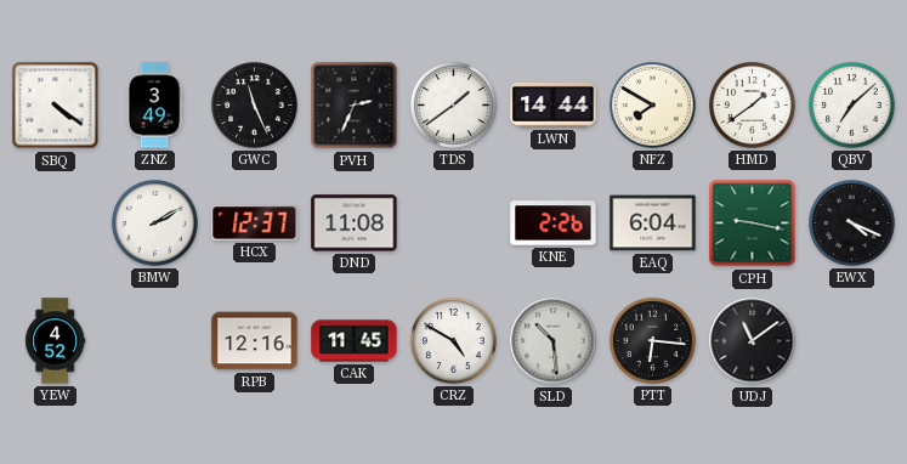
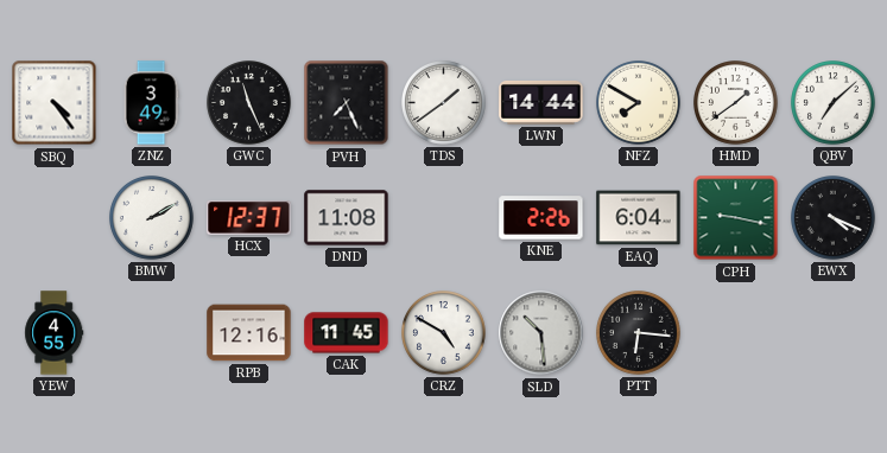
SBQ: 4:21 -> 4:24 (55, 103)
PVH: 2:34 -> 7:26 (347, 103)
YEW: 4:52 -> 4:55 (55, 333)
UDJ: 11:09 -> none (753, 341)
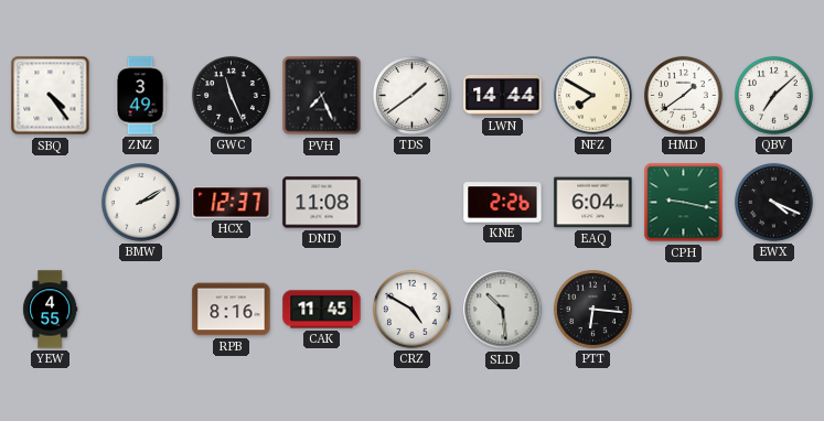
RPB: 12:16 -> 8:16 (232, 310)
